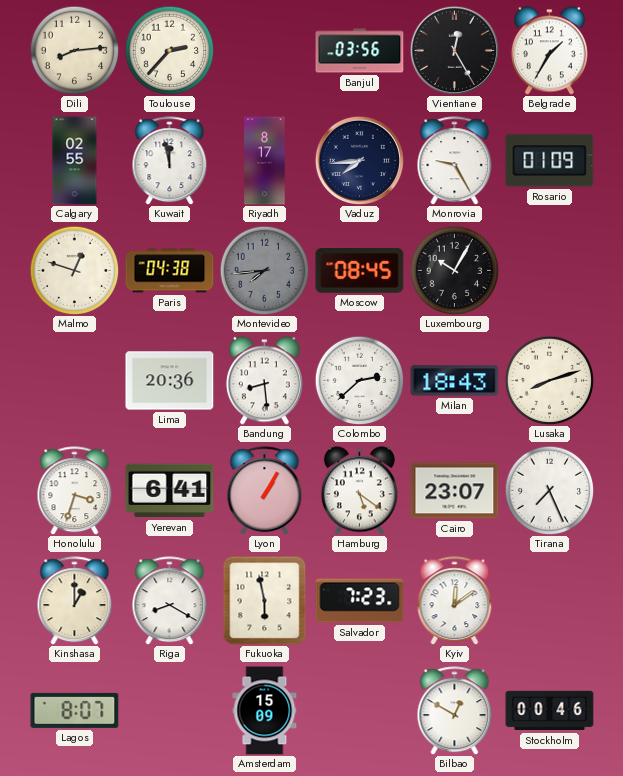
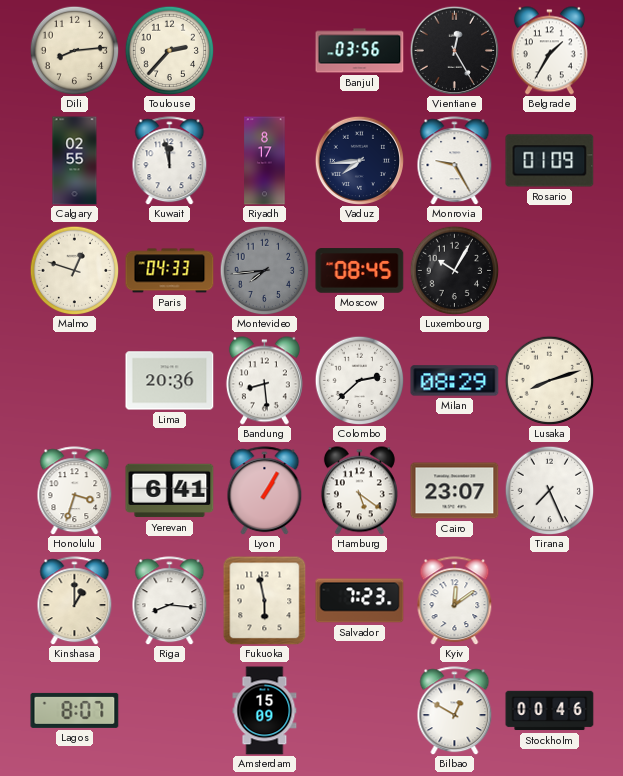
Paris: 04:38 -> 04:33 (170, 271)
Milan: 18:43 -> 08:29 (455, 381)
Riga: 8:20 -> 8:16 (170, 601)
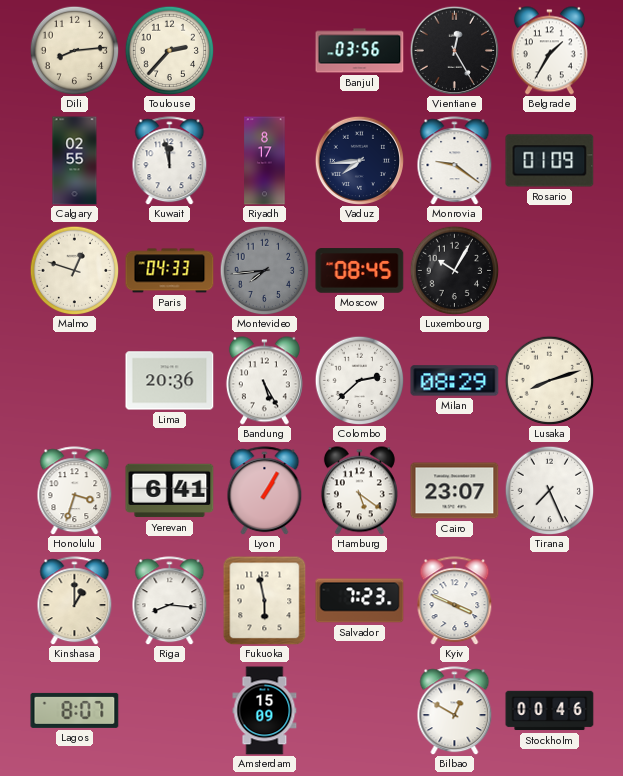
Monrovia: 9:25 -> 9:21 (455, 161)
Bandung: 8:29 -> 5:25 (264, 381)
Kyiv: 12:09 -> 3:49 (455, 601)
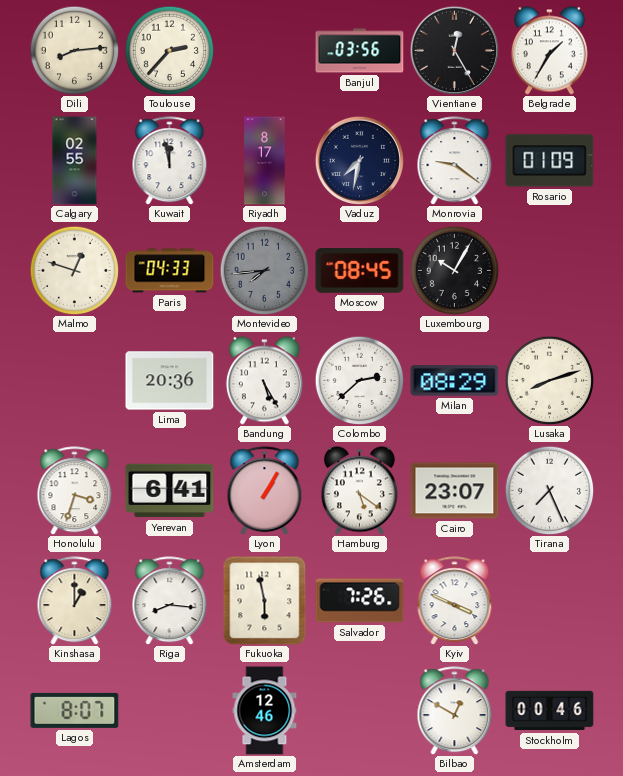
Vaduz: 7:44 -> 7:32 (359, 160)
Salvador: 7:23 -> 7:26 (360, 601)
Amsterdam: 15:09 -> 12:46 (265, 711)
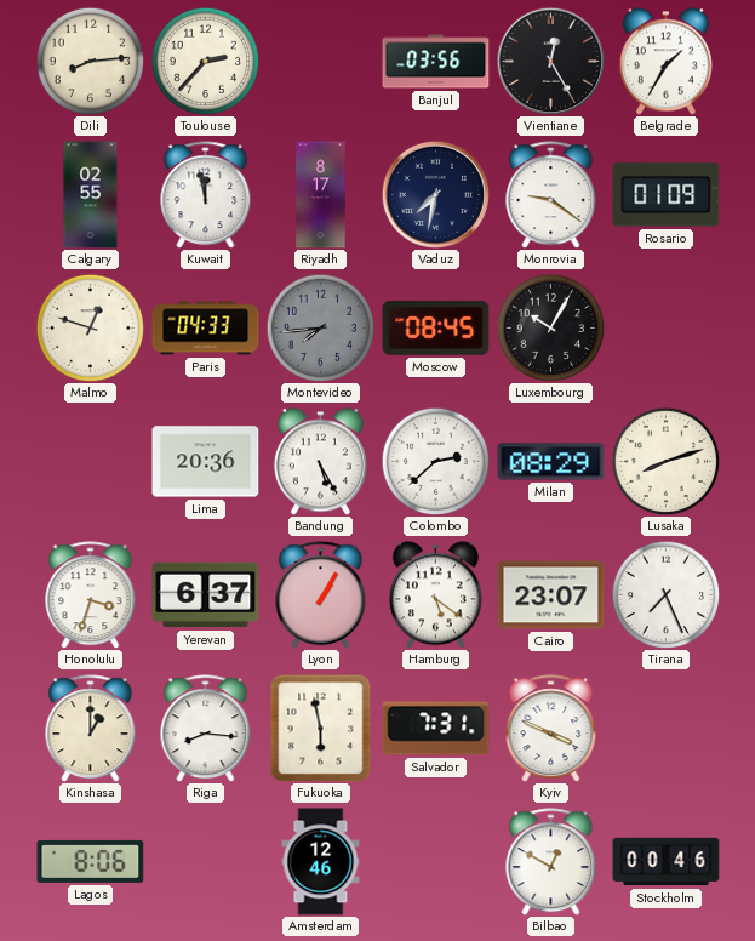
Yerevan: 6:41 -> 6:37 (206, 595)
Salvador: 7:26 -> 7:31 (436, 729)
Lagos: 8:07 -> 8:06 (91, 861)
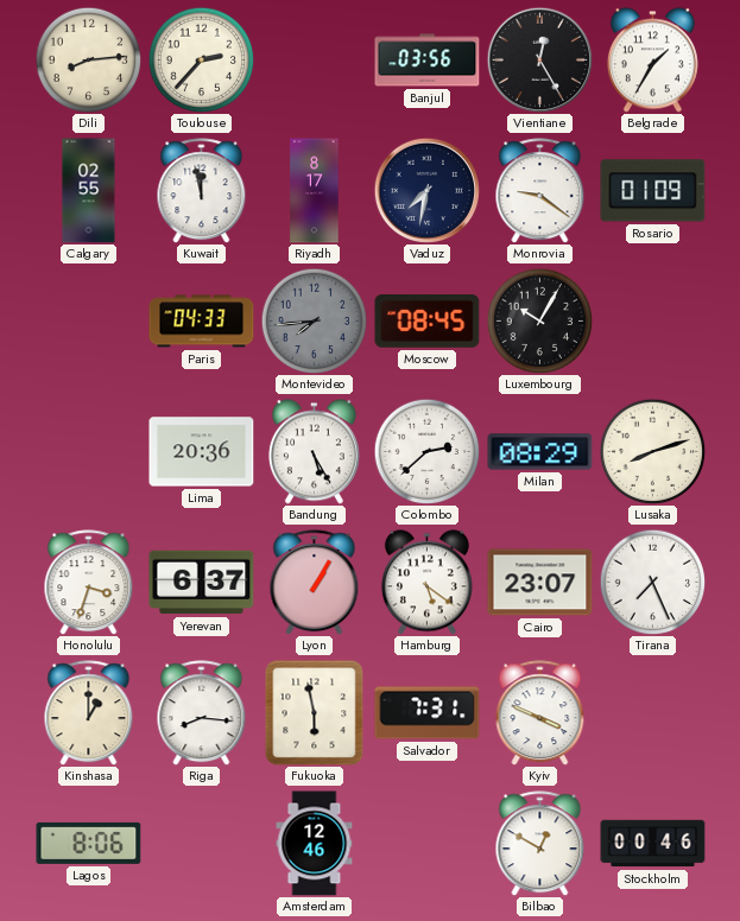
Malmo: 12:48 -> none (90, 327)
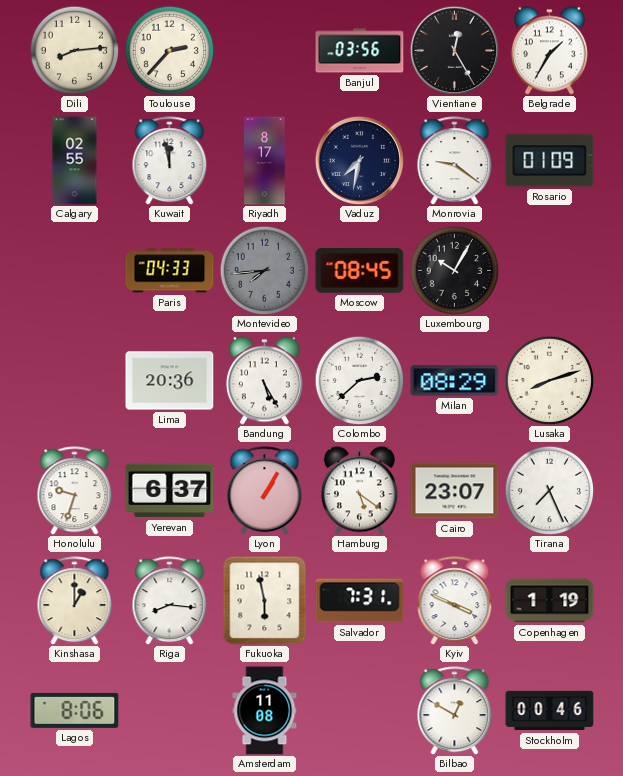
Honolulu: 3:33 -> 9:33 (75, 491)
Copenhagen: none -> 1:19 (550, 601)
Amsterdam: 12:46 -> 11:08 (265, 711)
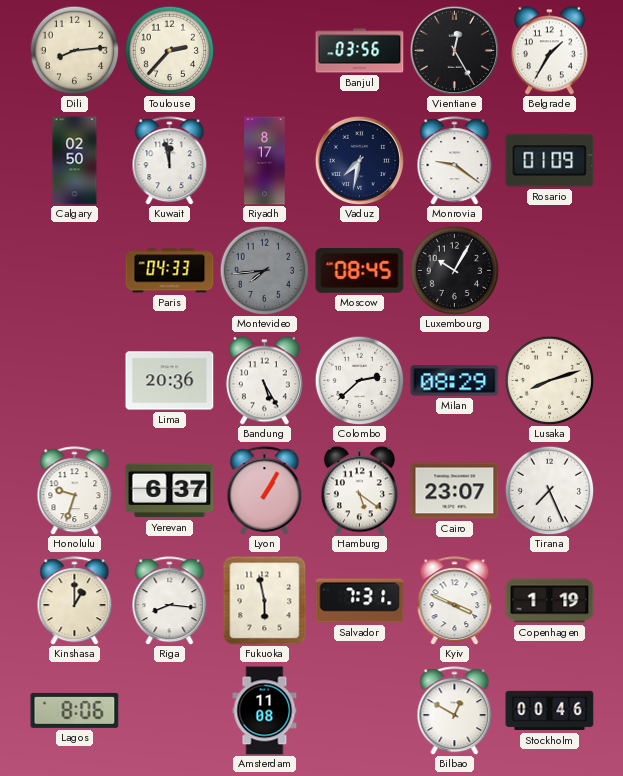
Calgary: 02:55 -> 02:50 (75, 161)
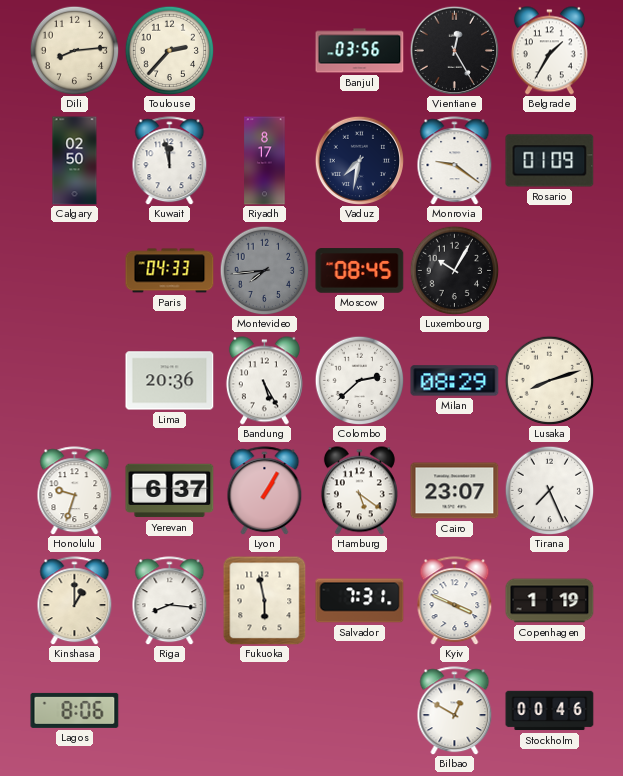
Amsterdam: 11:08 -> none (265, 711)
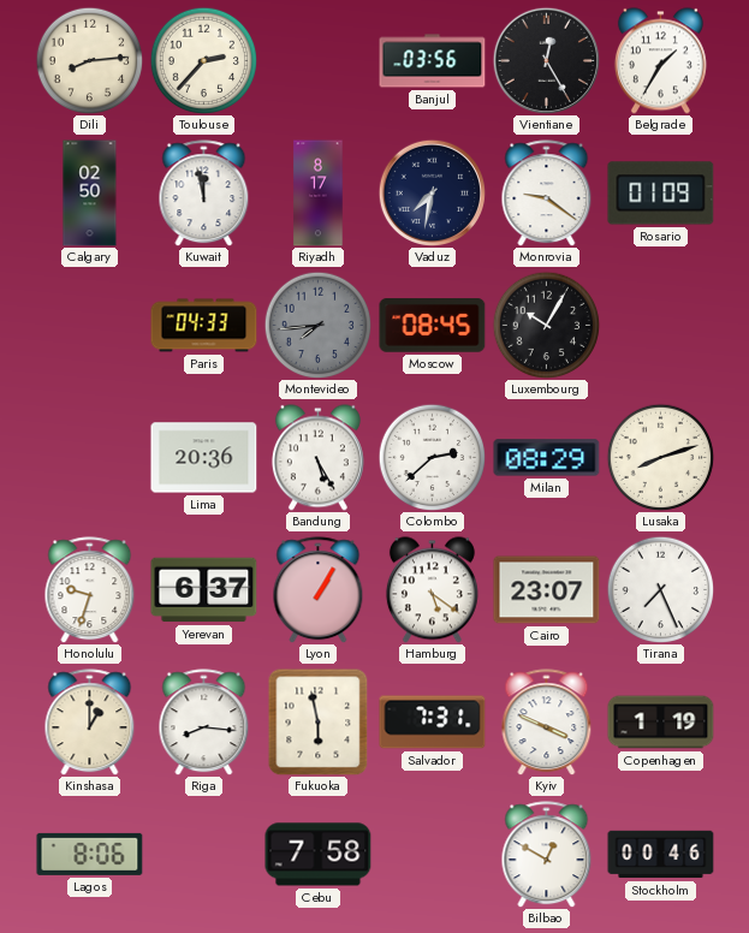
Cebu: none -> 7:58 (319, 855)
